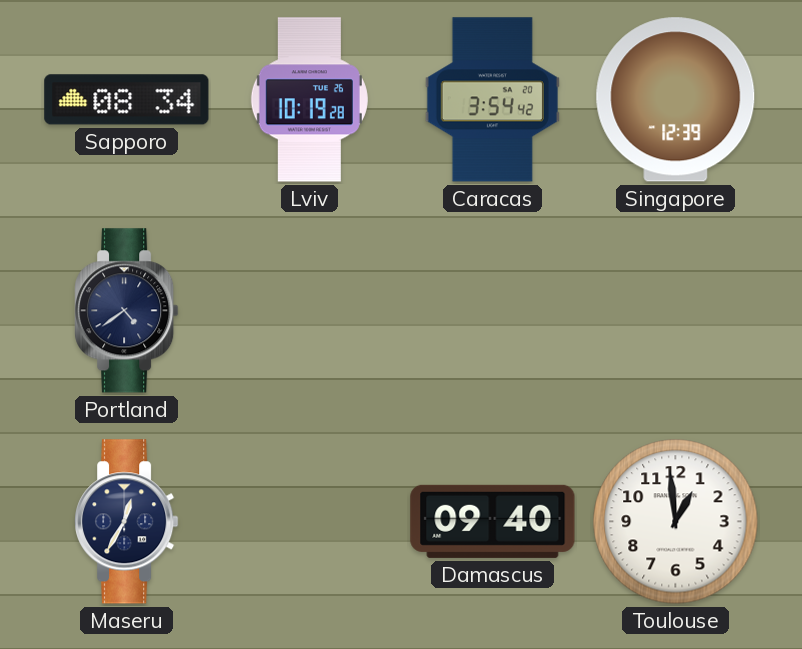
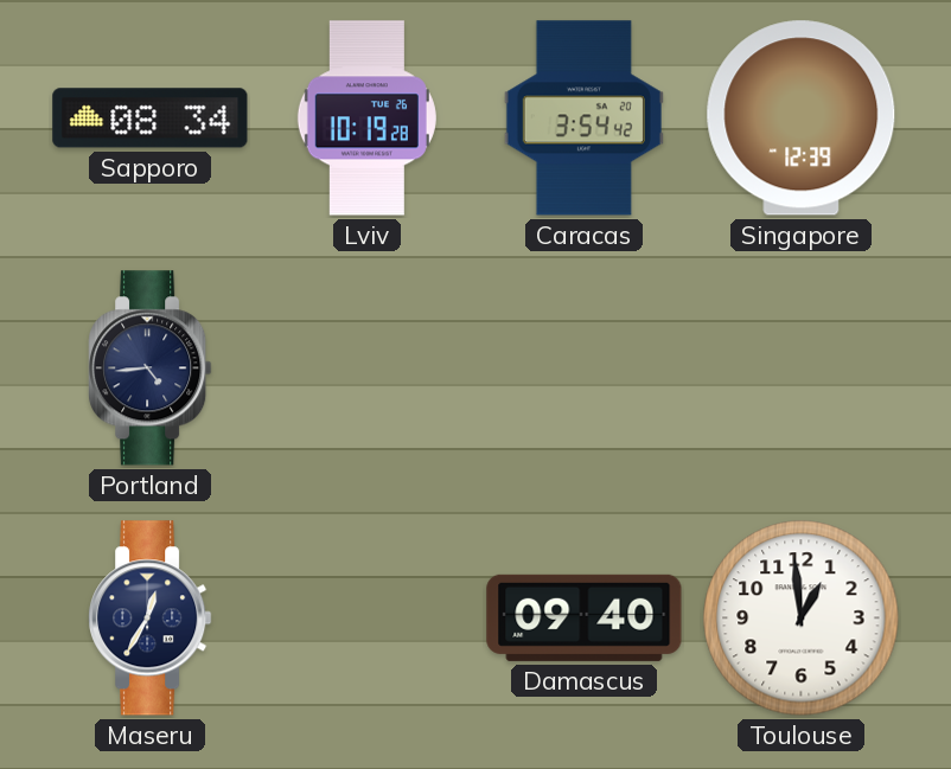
Portland: 4:39 -> 4:44 (151, 369)
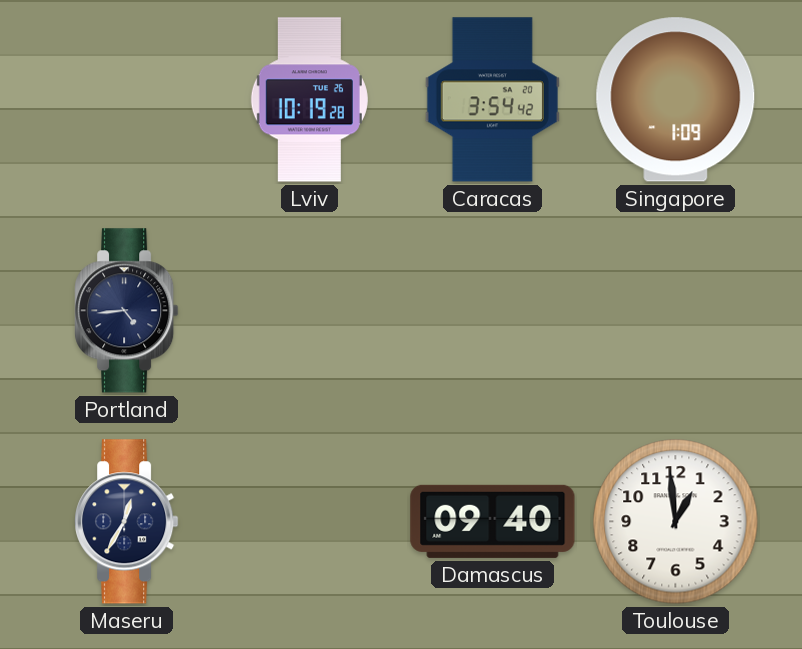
Sapporo: 08:34 -> none (151, 118)
Singapore: 12:39 -> 1:09 (676, 100)
